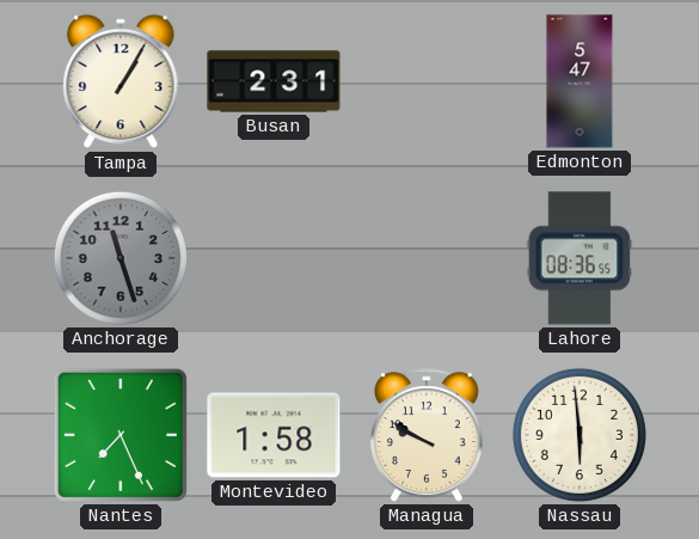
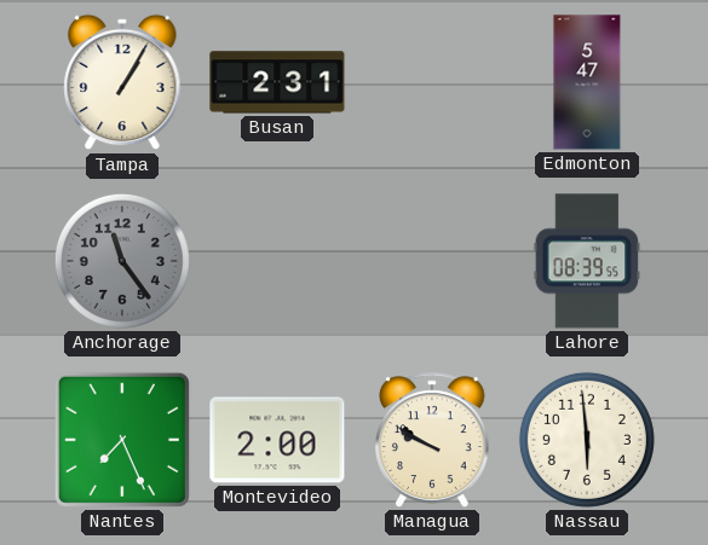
Anchorage: 11:27 -> 11:24 (122, 261)
Lahore: 08:36 -> 08:39 (587, 261)
Montevideo: 1:58 -> 2:00 (277, 440)
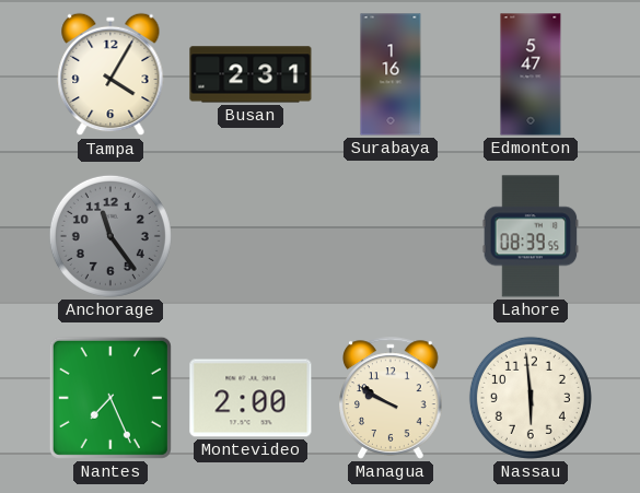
Tampa: 1:05 -> 4:05 (110, 74)
Surabaya: none -> 1:16 (391, 74)
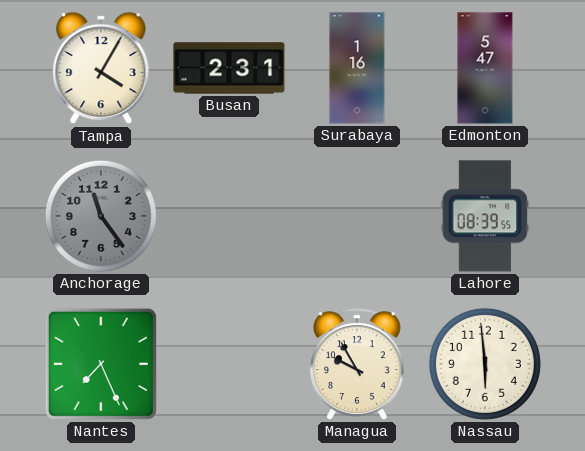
Montevideo: 2:00 -> none (251, 398)
Managua: 9:50 -> 9:55 (357, 364)
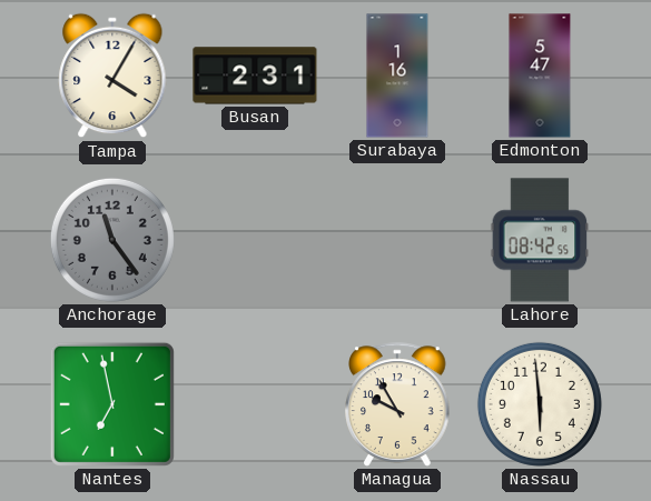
Lahore: 08:39 -> 08:42 (540, 240)
Nantes: 7:26 -> 6:58 (112, 404)
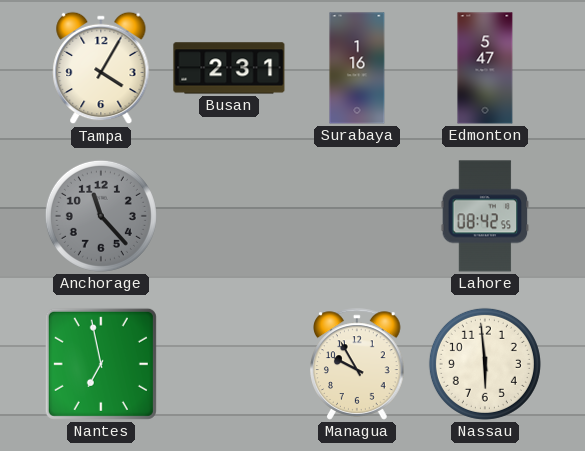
Anchorage: 11:24 -> 11:23 (101, 216)
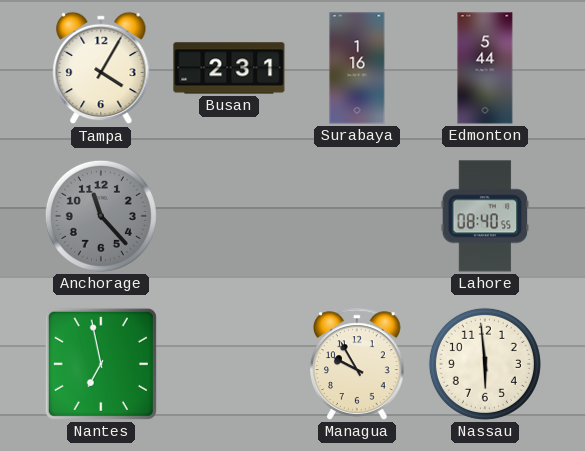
Edmonton: 5:47 -> 5:44 (485, 68)
Lahore: 08:42 -> 08:40 (485, 216)
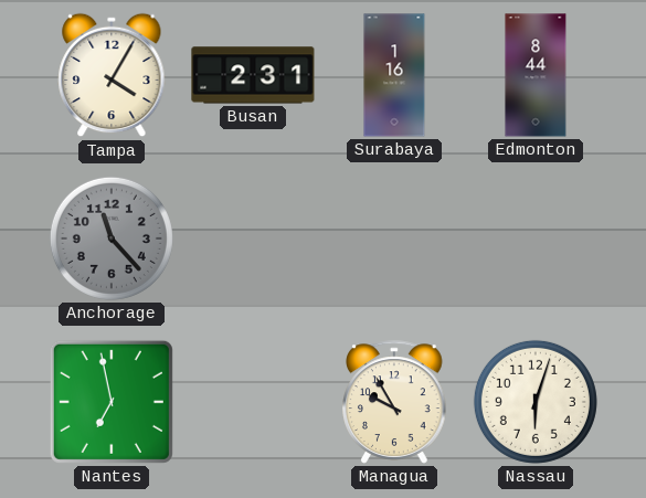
Edmonton: 5:44 -> 8:44 (536, 75)
Lahore: 08:40 -> none (485, 216)
Nassau: 5:59 -> 6:03 (536, 402)
